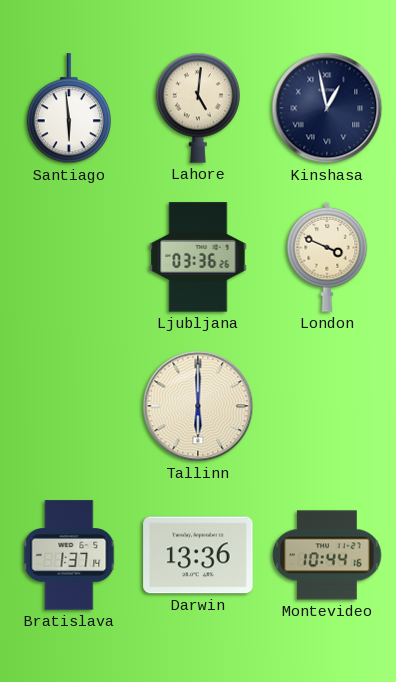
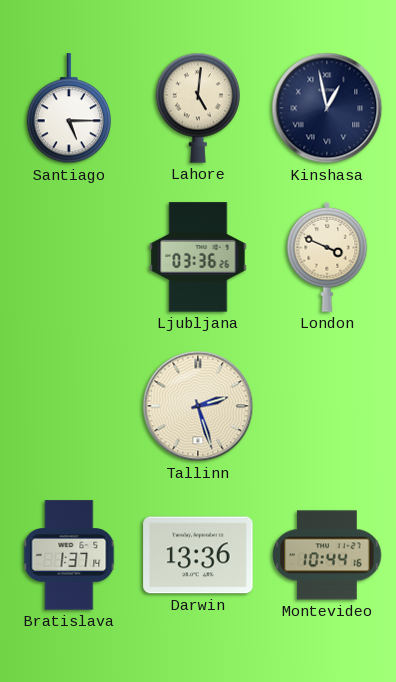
Santiago: 5:59 -> 5:15 (68, 109)
Tallinn: 6:00 -> 2:27 (198, 406)
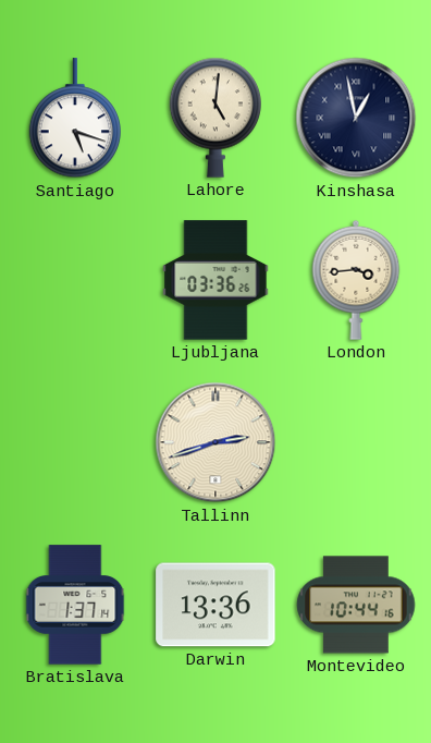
Santiago: 5:15 -> 5:18 (74, 119)
London: 3:49 -> 3:44 (356, 280)
Tallinn: 2:27 -> 2:42 (215, 442)
